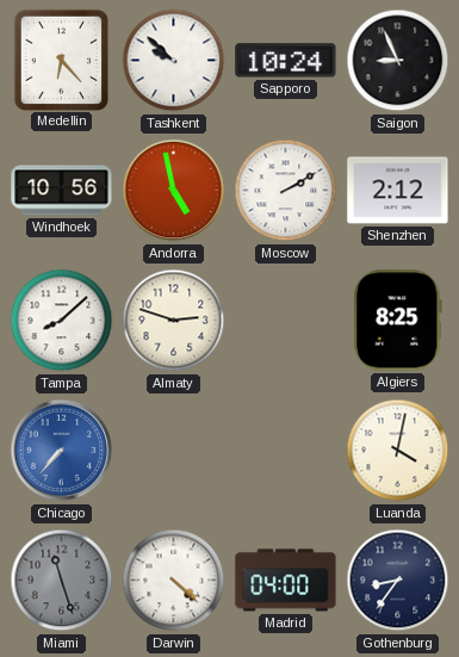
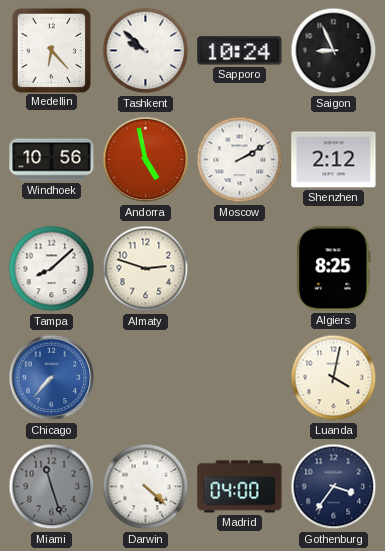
Gothenburg: 8:36 -> 3:36 (334, 487)
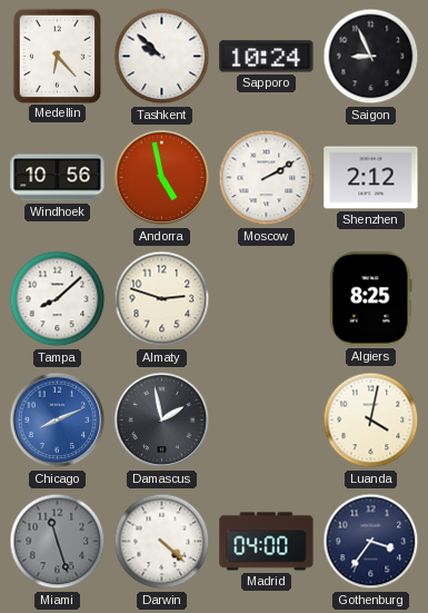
Chicago: 7:37 -> 8:11 (58, 421)
Damascus: none -> 1:58 (162, 421)
